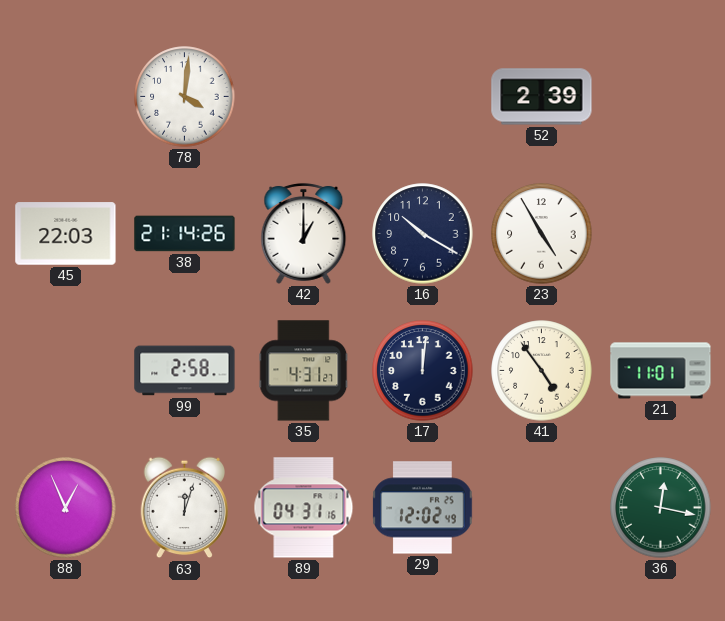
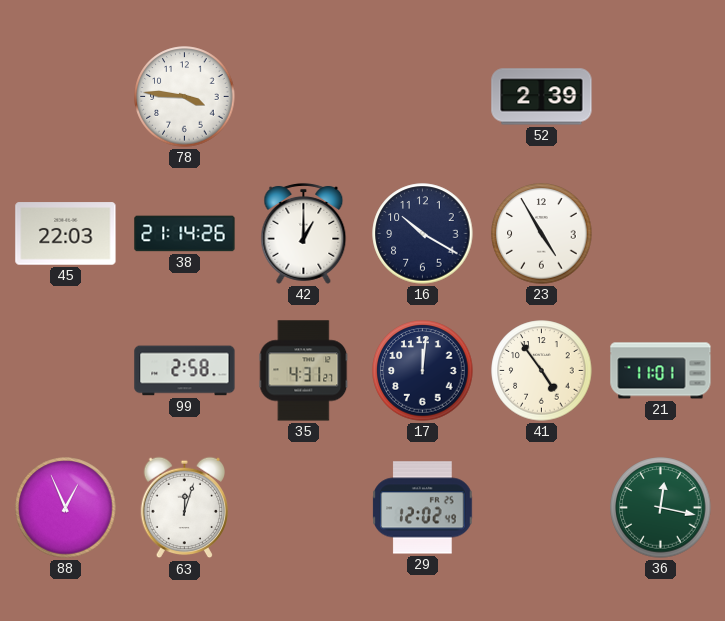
78: 4:01 -> 3:46 (185, 97)
89: 04:31 -> none (304, 508)
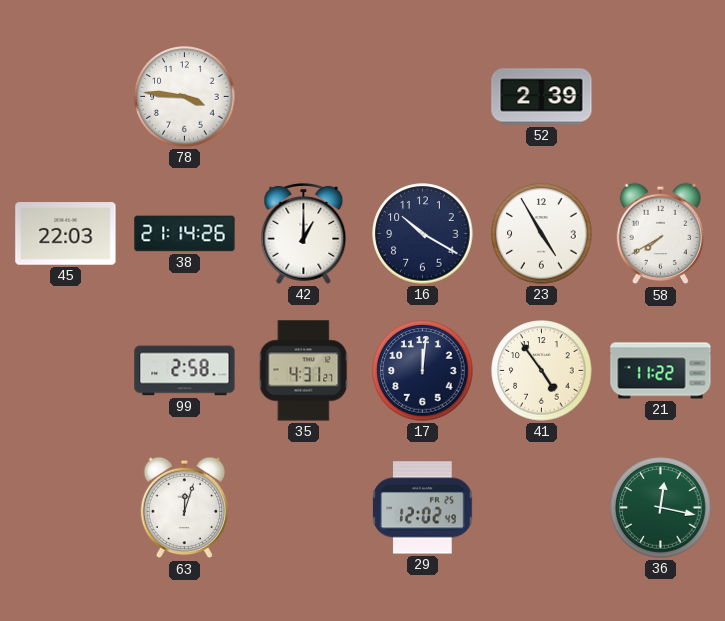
58: none -> 7:40 (660, 234)
21: 11:01 -> 11:22 (661, 371)
88: 12:56 -> none (66, 508)
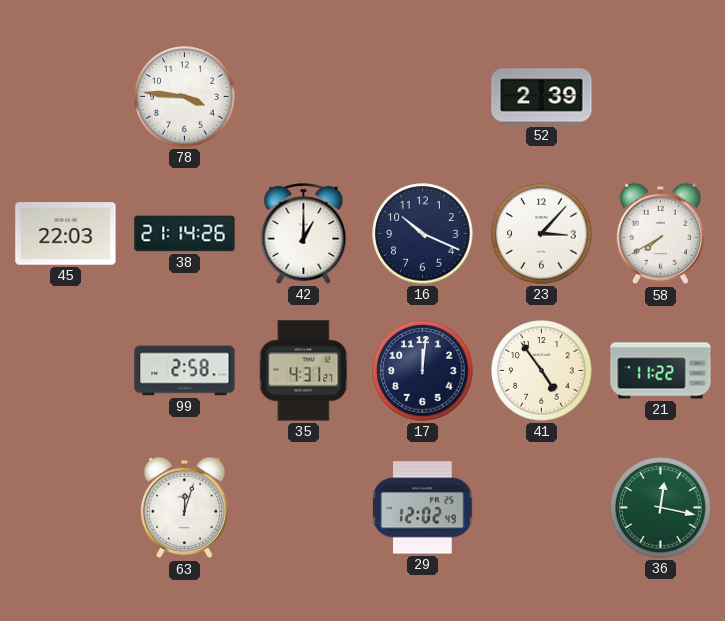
16: 10:20 -> 10:19 (423, 234)
23: 4:55 -> 3:07 (542, 234)
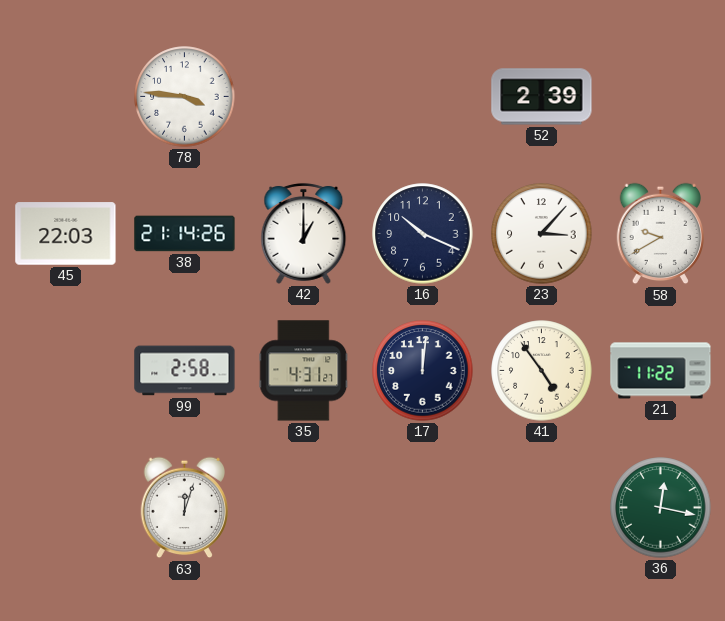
58: 7:40 -> 9:40 (660, 234)
29: 12:02 -> none (423, 508)
